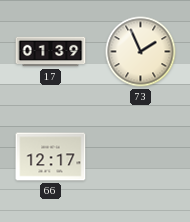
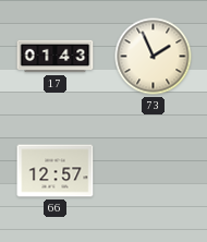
17: 01:39 -> 01:43 (56, 57)
66: 12:17 -> 12:57 (56, 171)
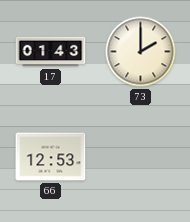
73: 1:56 -> 2:00 (141, 52)
66: 12:57 -> 12:53 (51, 157)
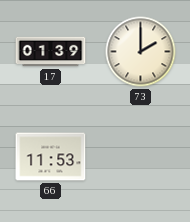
17: 01:43 -> 01:39 (51, 52)
66: 12:53 -> 11:53 (51, 157)
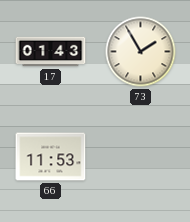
17: 01:39 -> 01:43 (51, 52)
73: 2:00 -> 1:55 (141, 52)
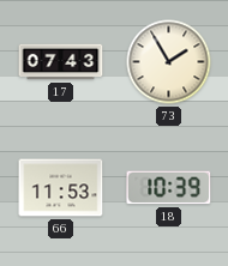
17: 01:43 -> 07:43 (61, 62)
18: none -> 10:39 (169, 188)
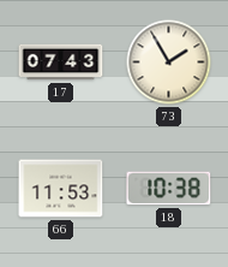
18: 10:39 -> 10:38 (169, 189)
